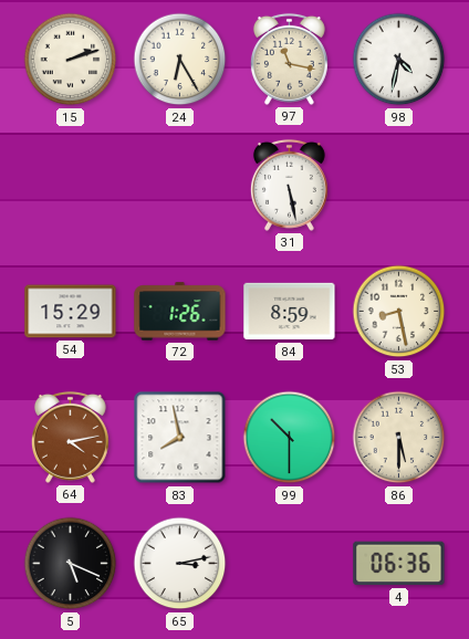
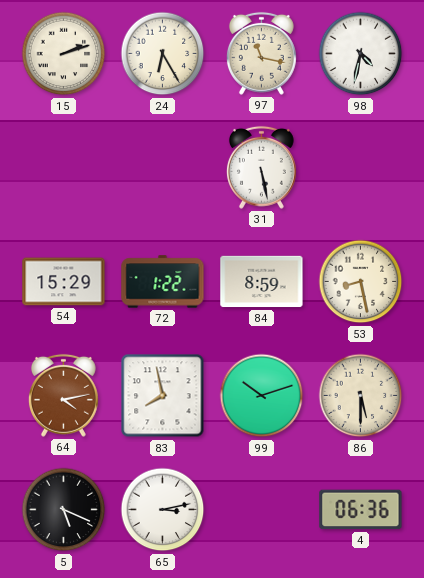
72: 1:26 -> 1:22 (163, 282)
99: 10:30 -> 10:12 (262, 396)
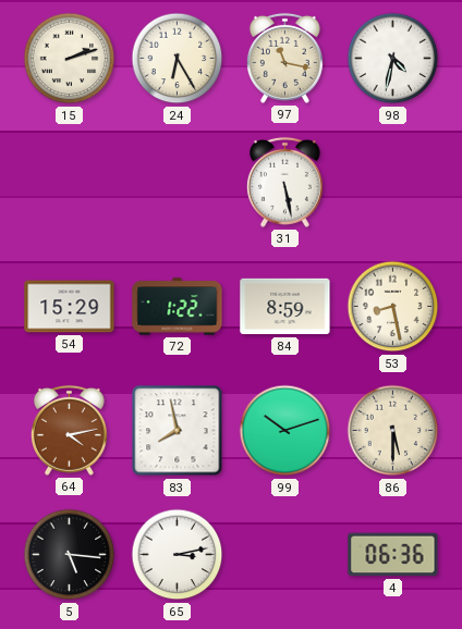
5: 5:19 -> 5:16 (70, 555)
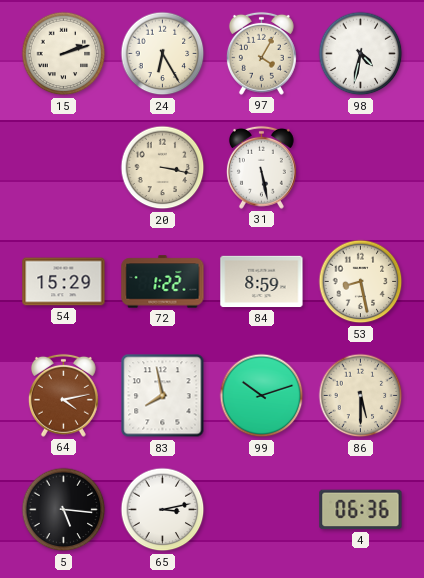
97: 11:17 -> 4:05 (261, 53)
20: none -> 3:17 (163, 168)
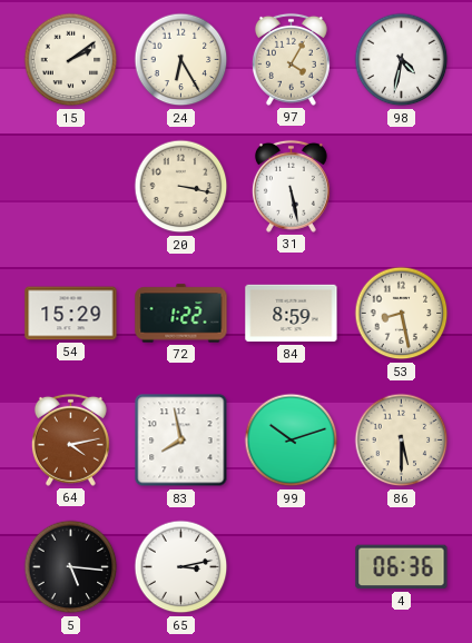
15: 2:12 -> 2:09 (71, 60)
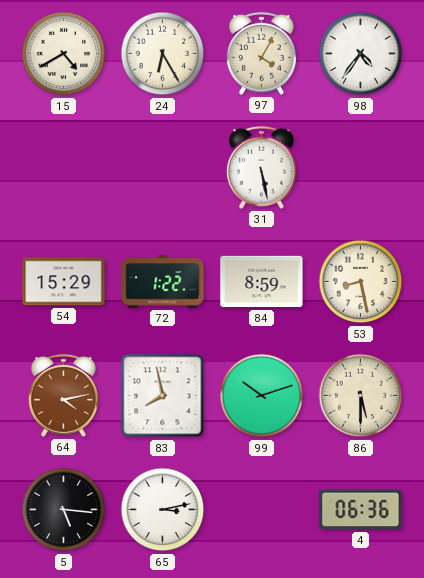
15: 2:09 -> 4:40 (64, 54)
98: 4:32 -> 4:36 (361, 54)
20: 3:17 -> none (181, 187)
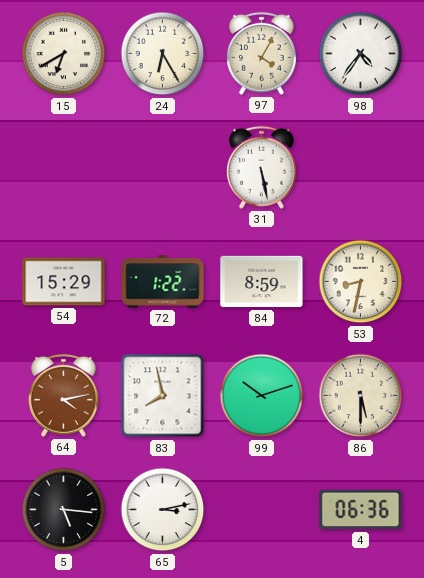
15: 4:40 -> 6:40 (64, 54)
53: 8:28 -> 8:32 (361, 282)
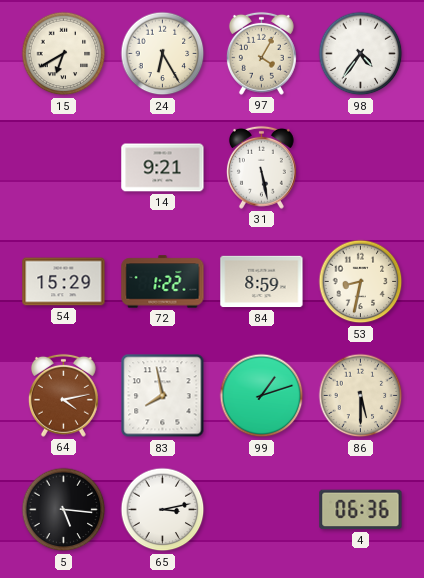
14: none -> 9:21 (163, 168)
99: 10:12 -> 1:12 (262, 396)
